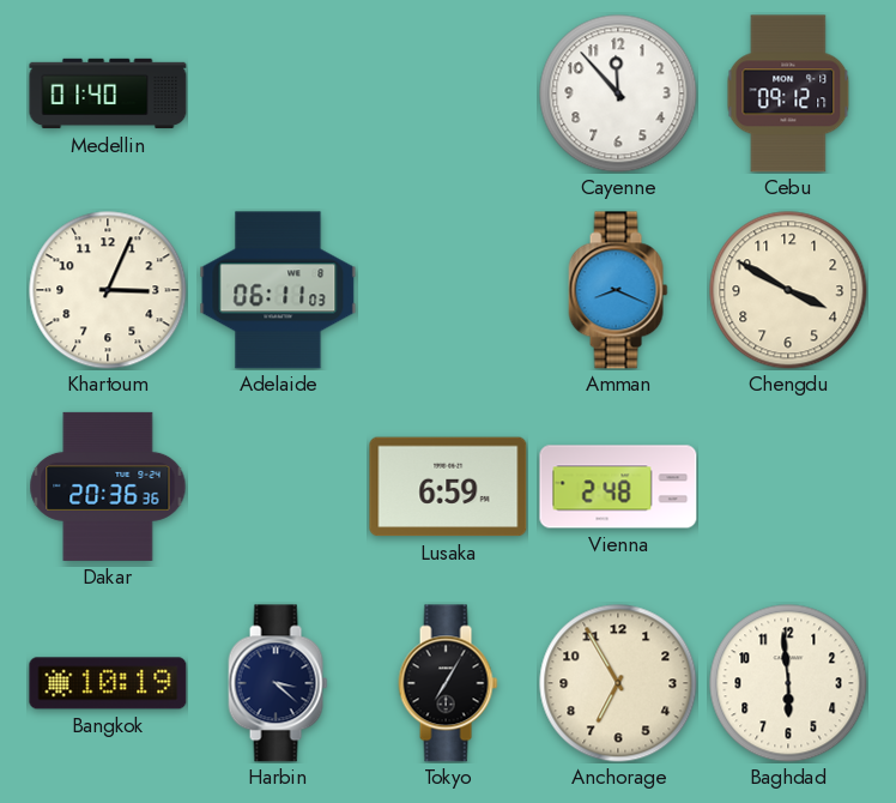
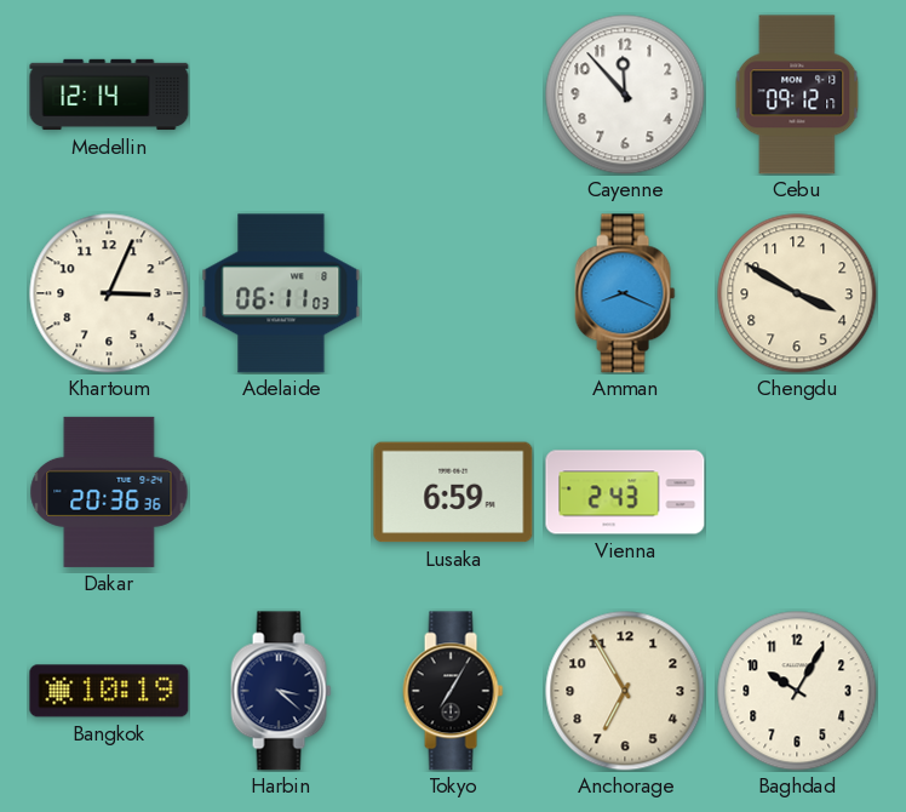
Medellin: 01:40 -> 12:14 (109, 95)
Vienna: 2:48 -> 2:43 (625, 492)
Baghdad: 5:59 -> 10:05 (797, 691)
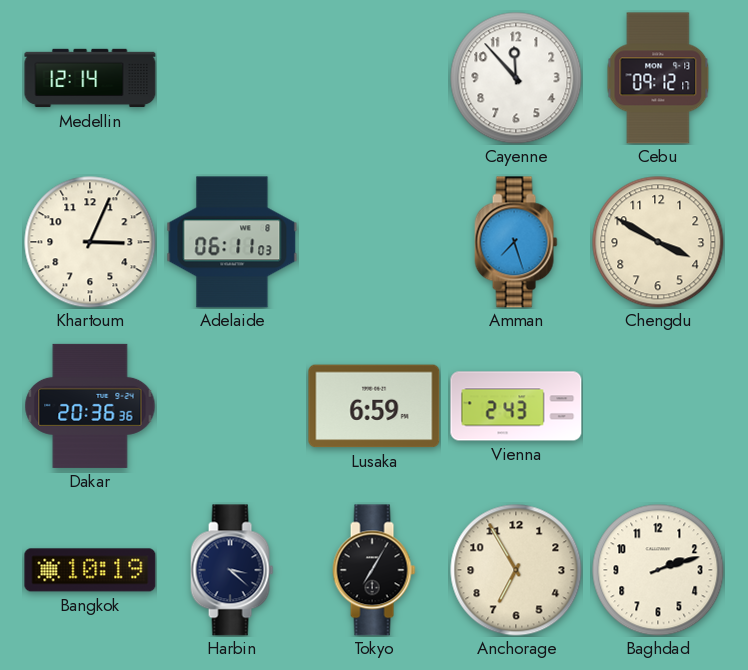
Amman: 8:19 -> 7:27 (516, 242)
Baghdad: 10:05 -> 2:12 (658, 570)
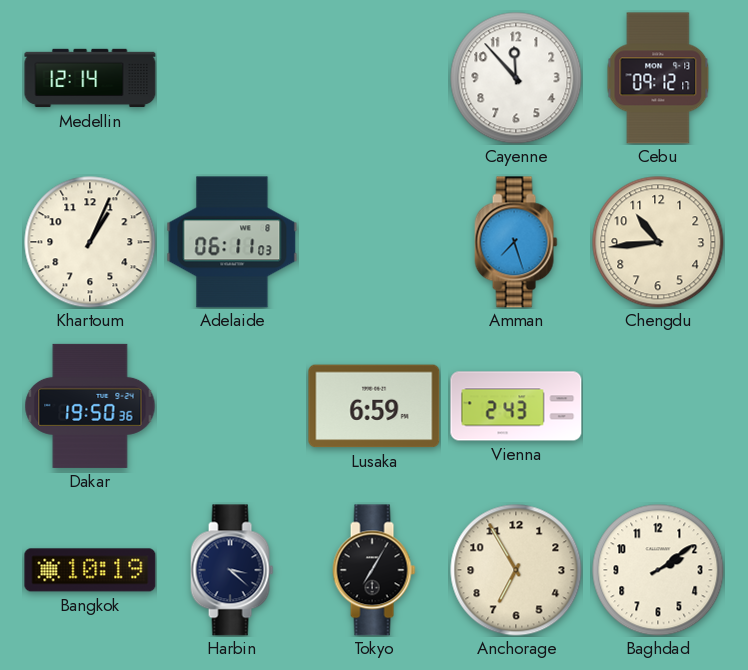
Khartoum: 3:04 -> 1:04 (90, 242)
Chengdu: 3:50 -> 10:44 (658, 242)
Dakar: 20:36 -> 19:50 (90, 406)
Baghdad: 2:12 -> 2:09 (658, 570)
